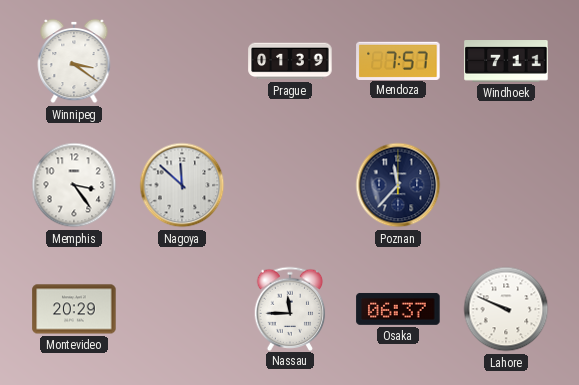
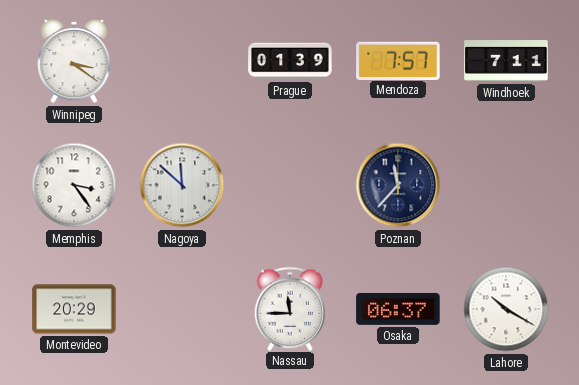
Lahore: 9:49 -> 10:20 (506, 309)
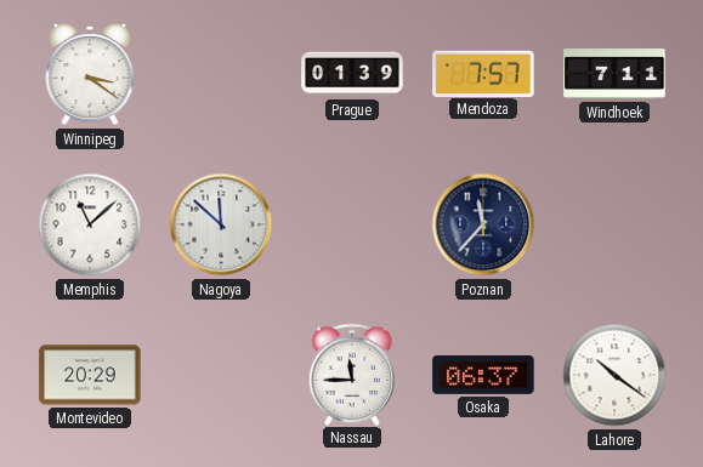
Memphis: 3:24 -> 11:08 (90, 224)
Lahore: 10:20 -> 10:21 (614, 375)
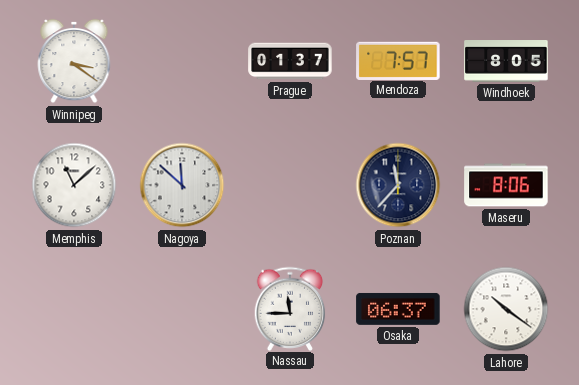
Prague: 01:39 -> 01:37 (290, 61)
Windhoek: 7:11 -> 8:05 (506, 62)
Maseru: none -> 8:06 (506, 185)
Montevideo: 20:29 -> none (90, 375)
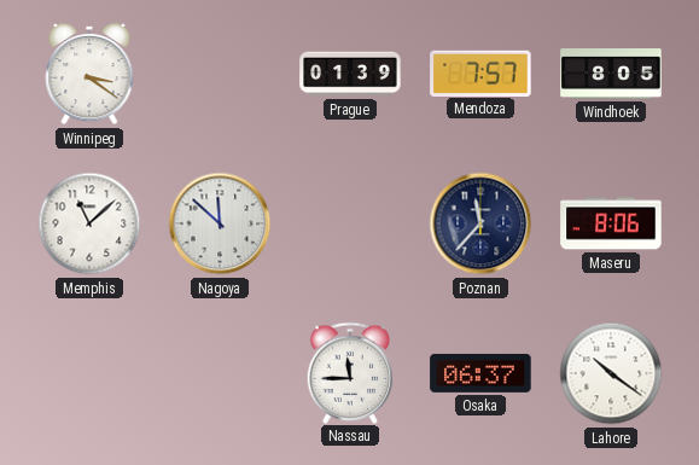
Prague: 01:37 -> 01:39 (350, 74)
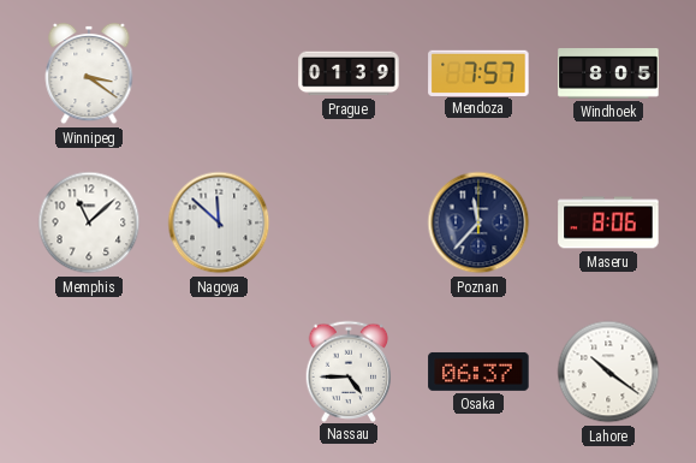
Nassau: 11:45 -> 4:45 (349, 370)
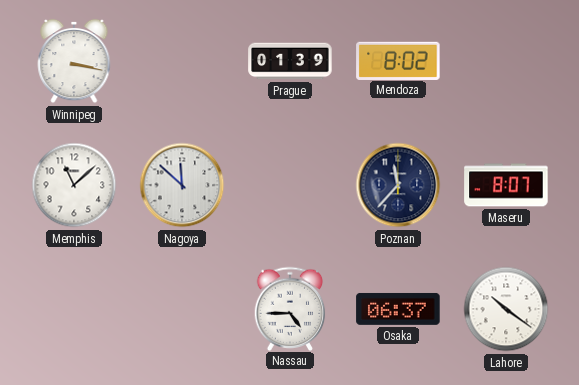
Winnipeg: 3:21 -> 3:17 (74, 61)
Mendoza: 7:57 -> 8:02 (398, 60)
Windhoek: 8:05 -> none (608, 75)
Maseru: 8:06 -> 8:07 (506, 185)
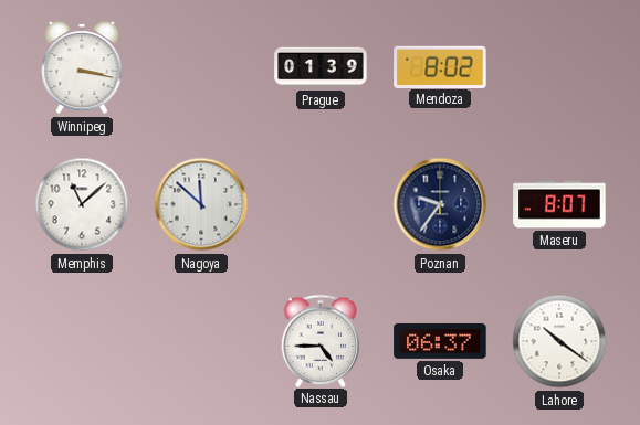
Poznan: 11:37 -> 9:36 (440, 204)
